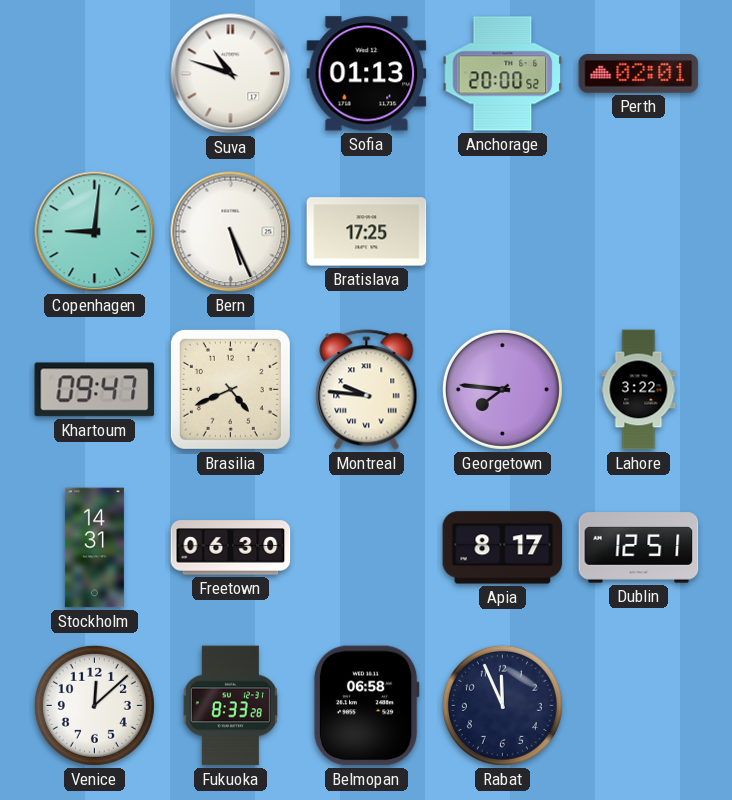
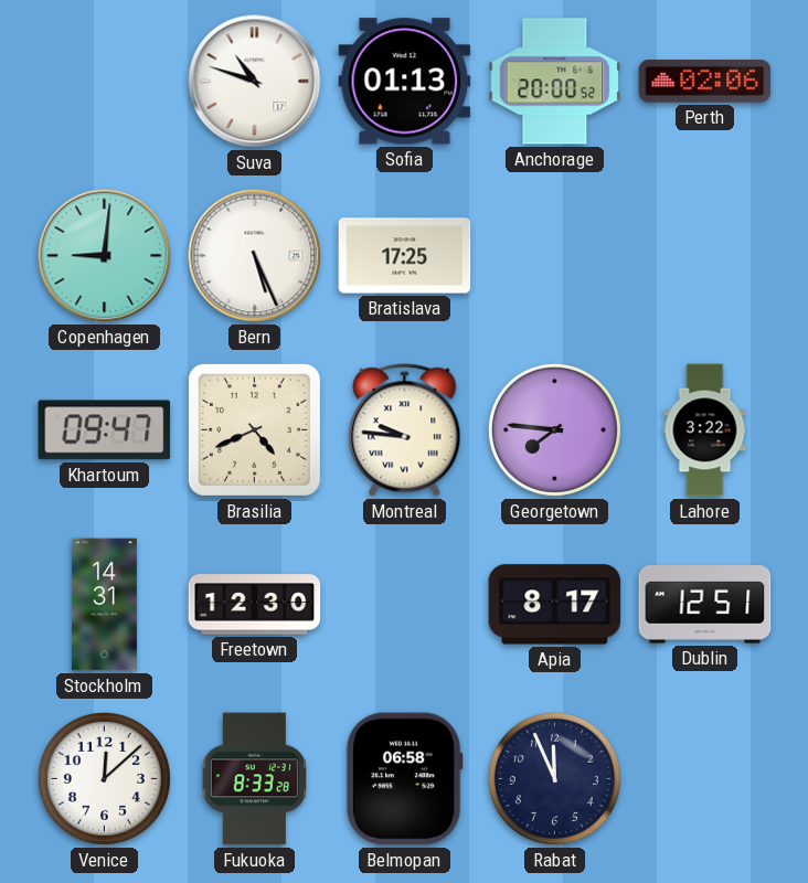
Perth: 02:01 -> 02:06 (705, 82)
Freetown: 06:30 -> 12:30 (255, 605)
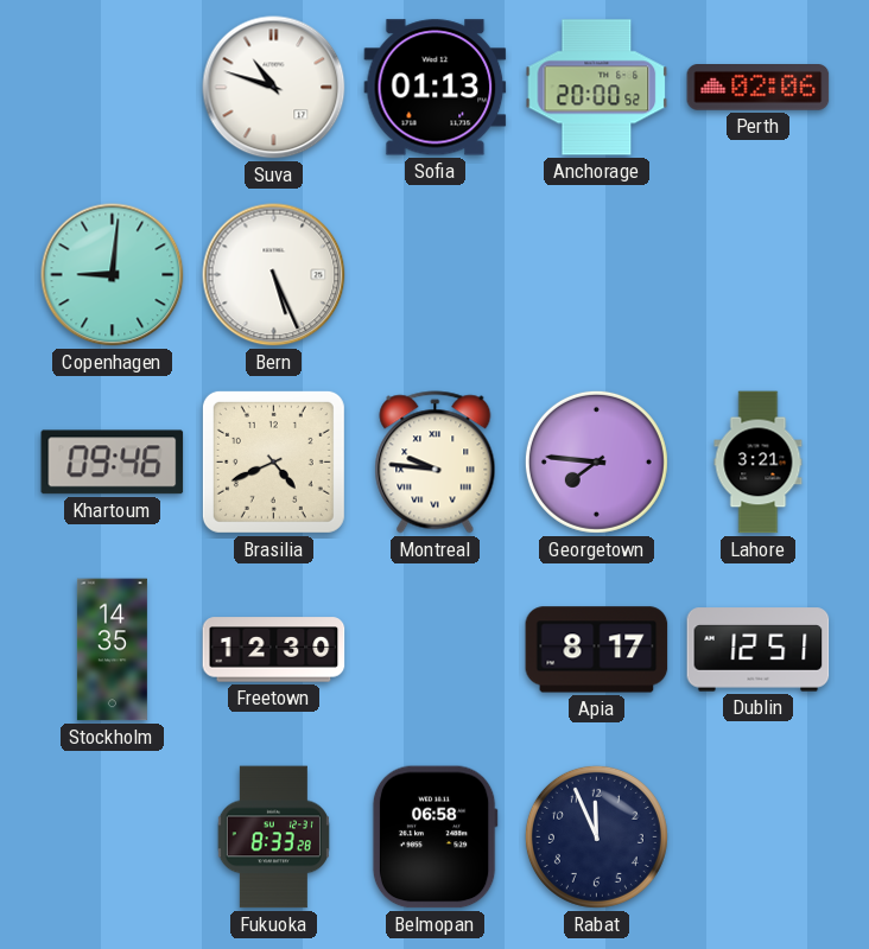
Bratislava: 17:25 -> none (405, 256)
Khartoum: 09:47 -> 09:46 (113, 463)
Lahore: 3:22 -> 3:21 (759, 463)
Stockholm: 14:31 -> 14:35 (112, 650)
Venice: 12:08 -> none (104, 778)
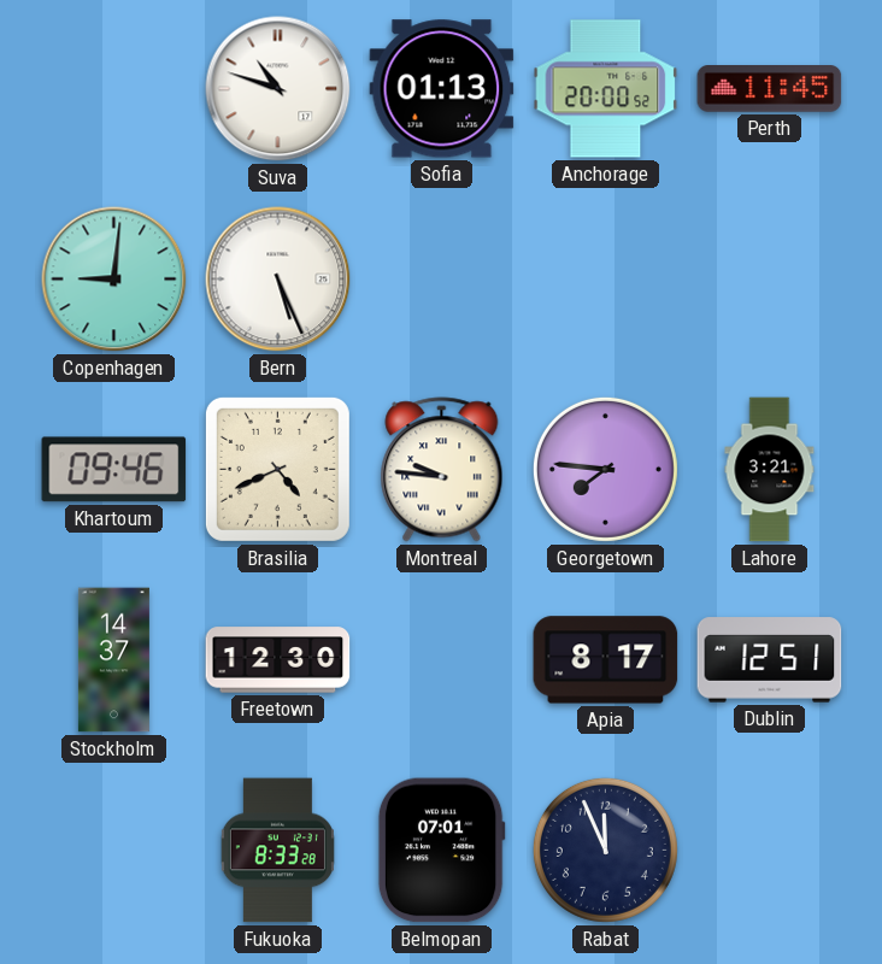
Perth: 02:06 -> 11:45 (770, 89)
Stockholm: 14:35 -> 14:37 (113, 660)
Belmopan: 06:58 -> 07:01 (441, 851)
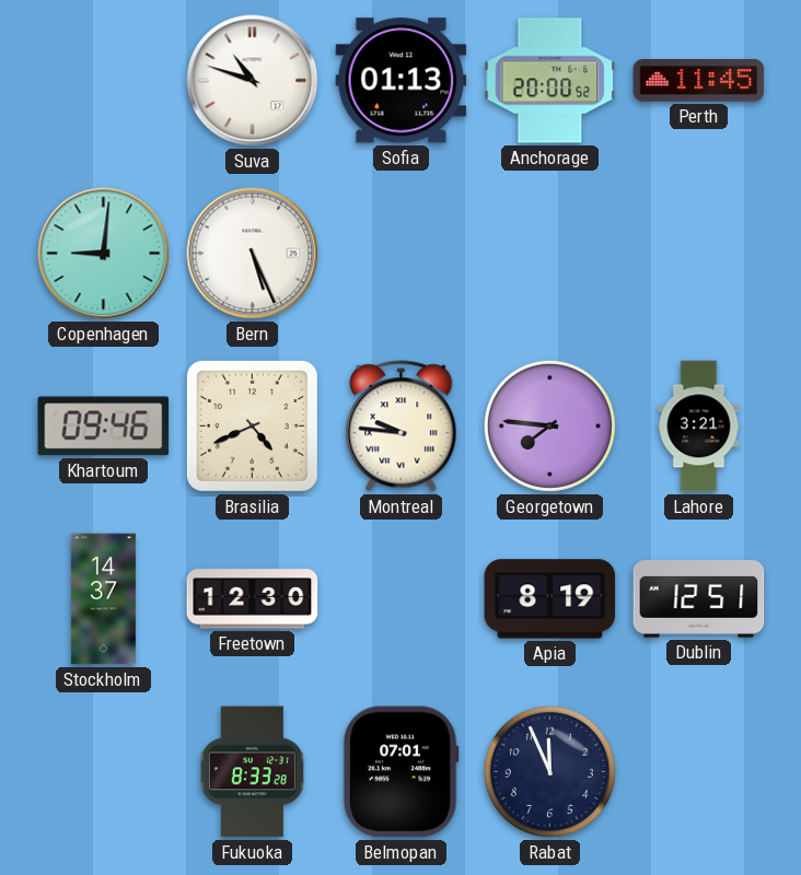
Apia: 8:17 -> 8:19 (550, 599)
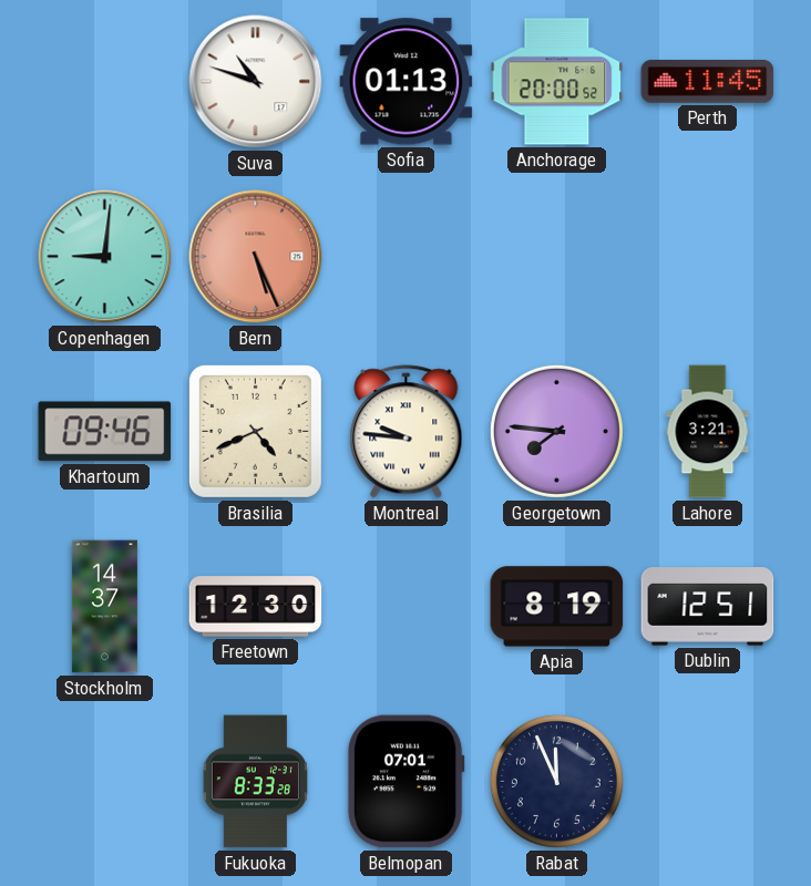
Bern dial: white -> salmon (256, 257)
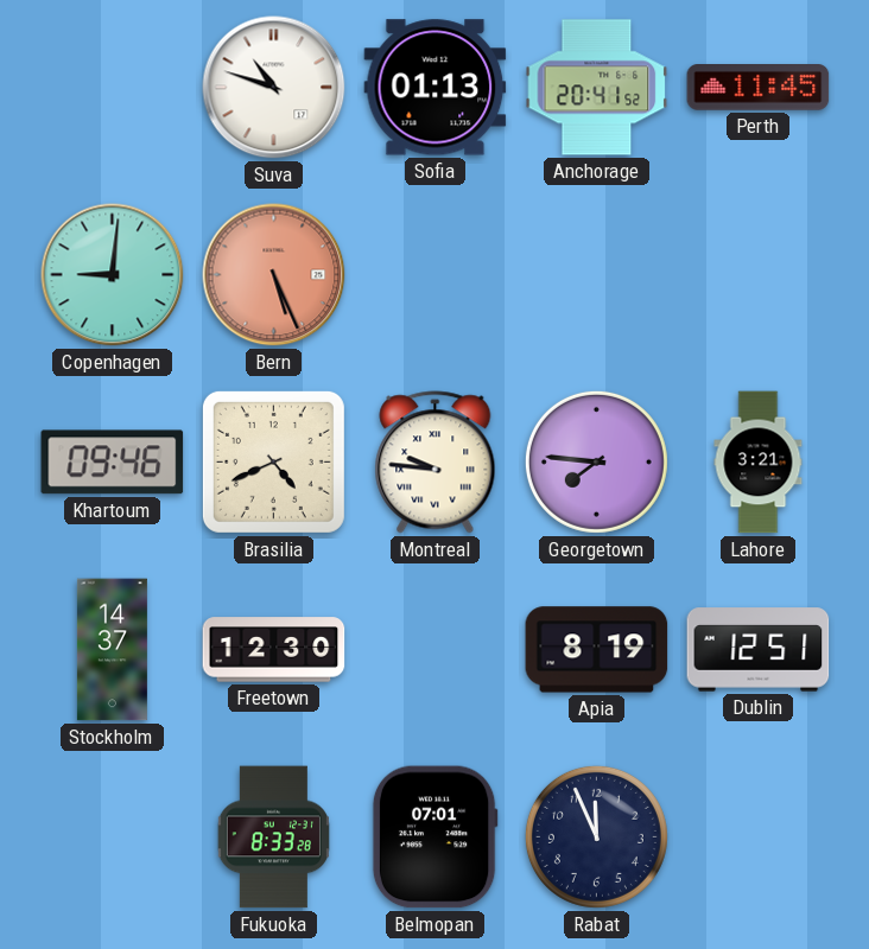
Anchorage: 20:00 -> 20:41 (597, 88)
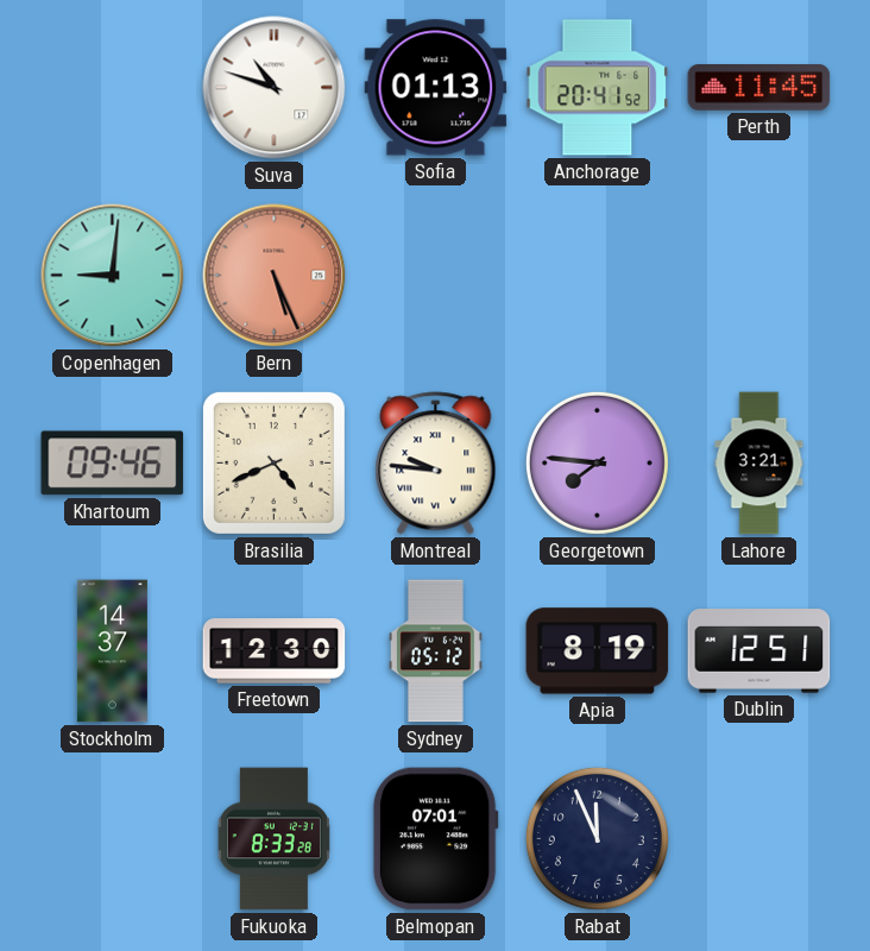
Sydney: none -> 05:12 (435, 651)
